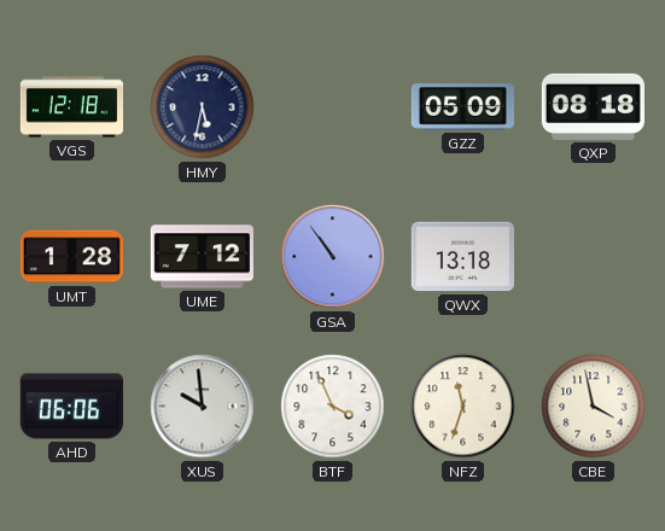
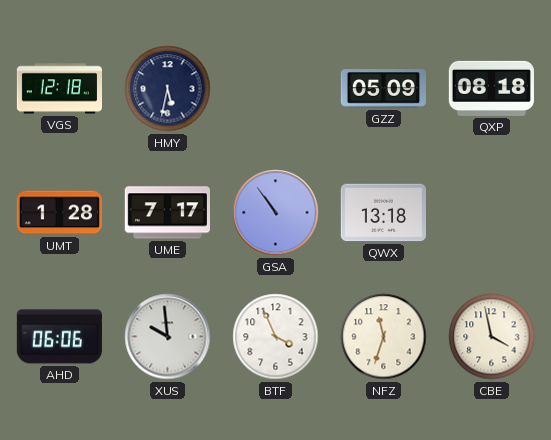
UME: 7:12 -> 7:17 (167, 213)
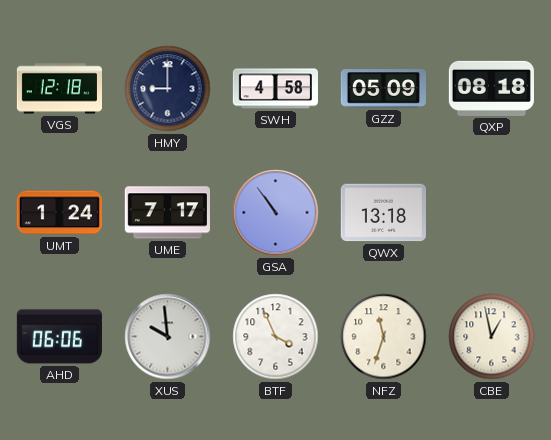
HMY: 5:32 -> 9:00 (168, 89)
SWH: none -> 4:58 (275, 89)
UMT: 1:28 -> 1:24 (59, 213)
CBE: 3:58 -> 12:58 (492, 337)
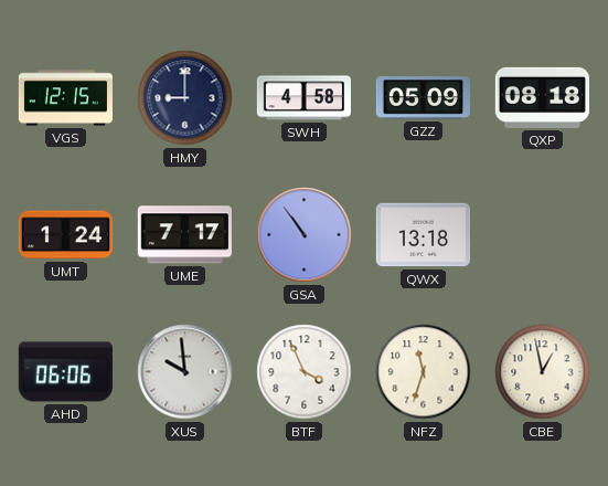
VGS: 12:18 -> 12:15 (65, 98)
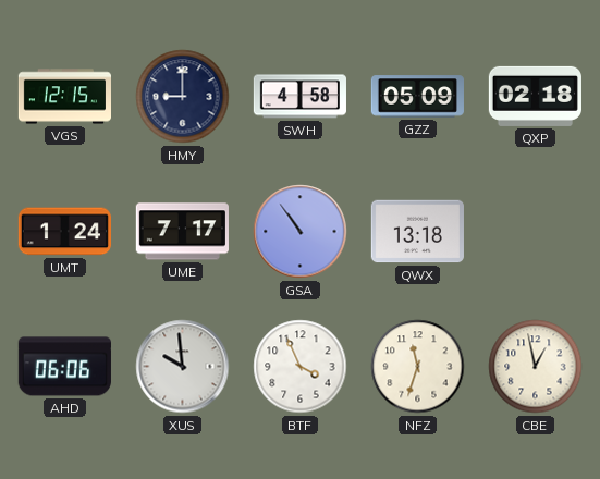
QXP: 08:18 -> 02:18 (535, 96)
